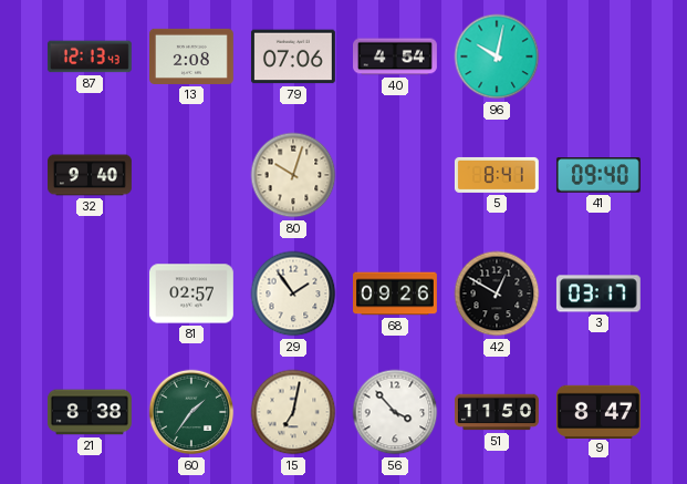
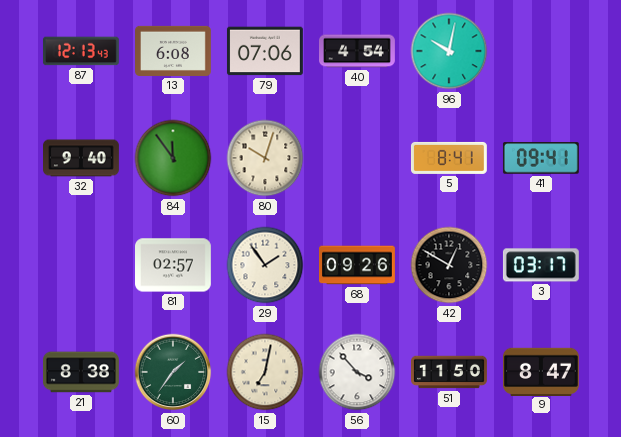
13: 2:08 -> 6:08 (174, 51)
84: none -> 11:54 (173, 158)
41: 09:40 -> 09:41 (541, 158)
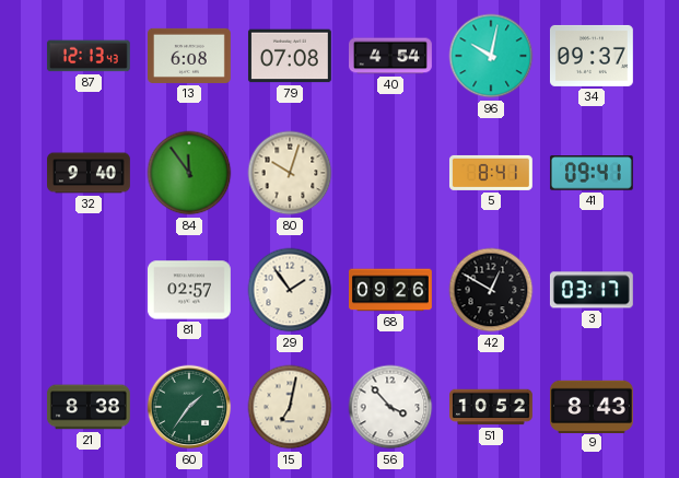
79: 07:06 -> 07:08 (290, 56)
34: none -> 09:37 (592, 56)
51: 11:50 -> 10:52 (492, 407)
9: 8:47 -> 8:43 (592, 406)
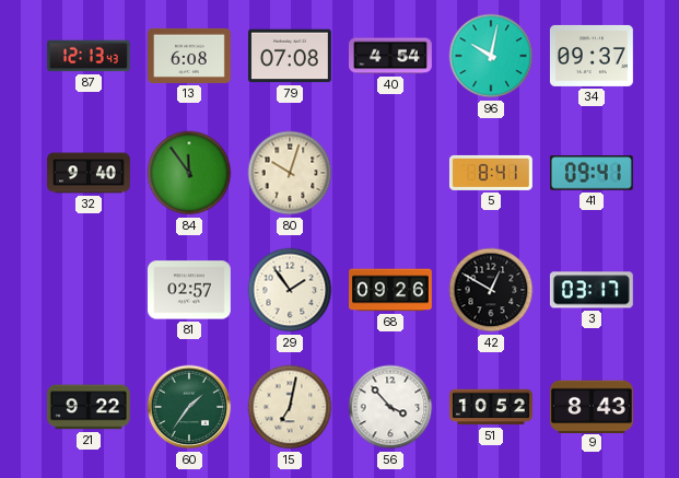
21: 8:38 -> 9:22 (89, 407)
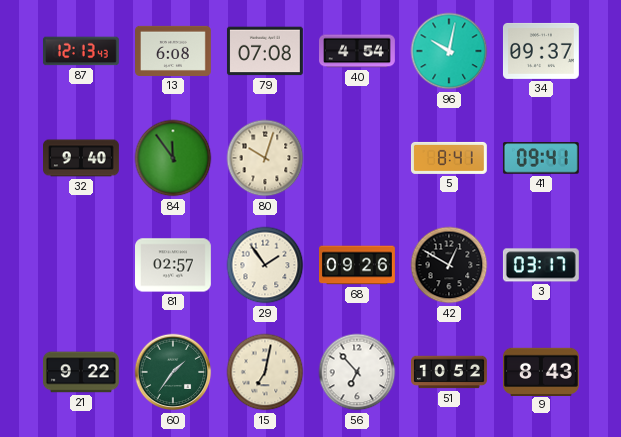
56: 3:53 -> 6:53 (357, 372)
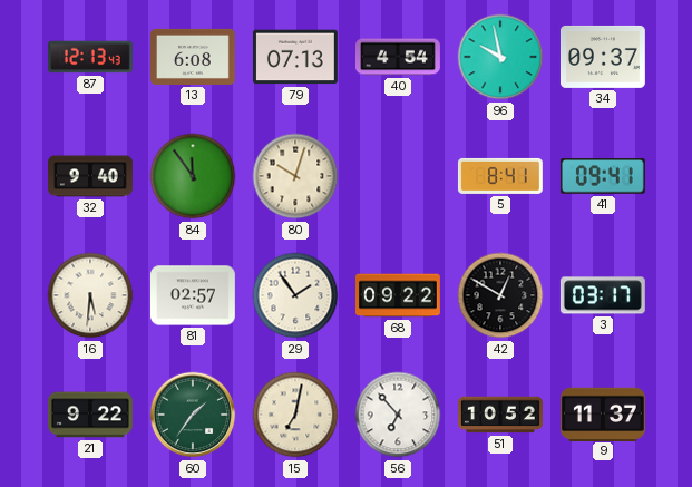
79: 07:08 -> 07:13 (295, 57)
96: 10:02 -> 9:58 (500, 57)
16: none -> 5:31 (90, 295)
68: 09:26 -> 09:22 (399, 295)
9: 8:43 -> 11:37 (603, 413)
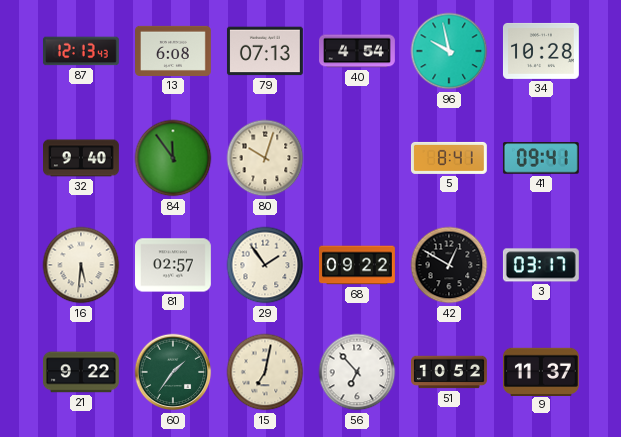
34: 09:37 -> 10:28 (541, 51)
